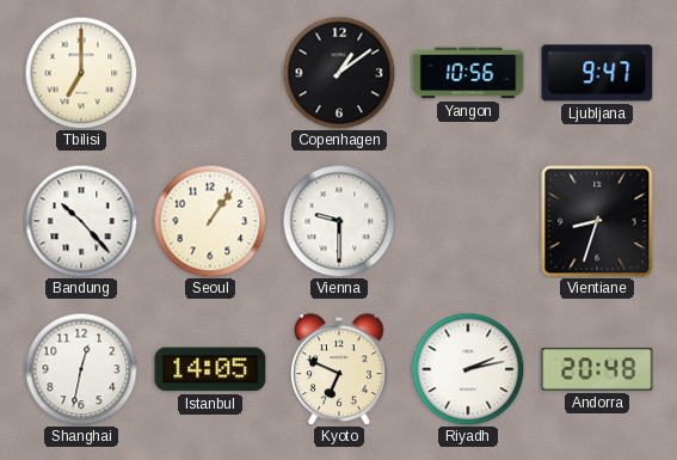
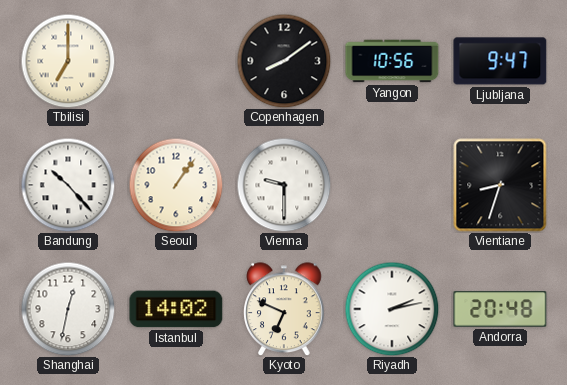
Copenhagen: 1:09 -> 8:09 (284, 61)
Istanbul: 14:05 -> 14:02 (176, 309)
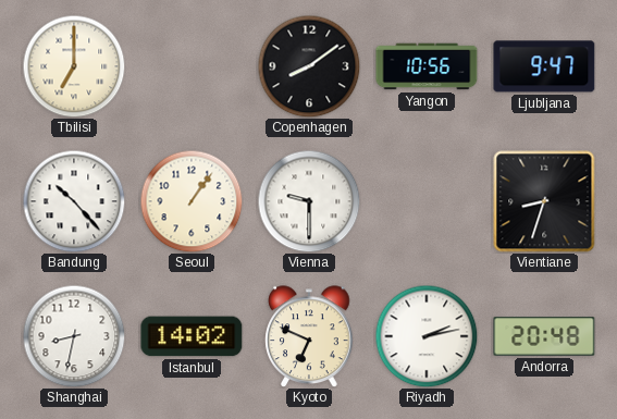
Shanghai: 12:32 -> 8:32 (74, 336)
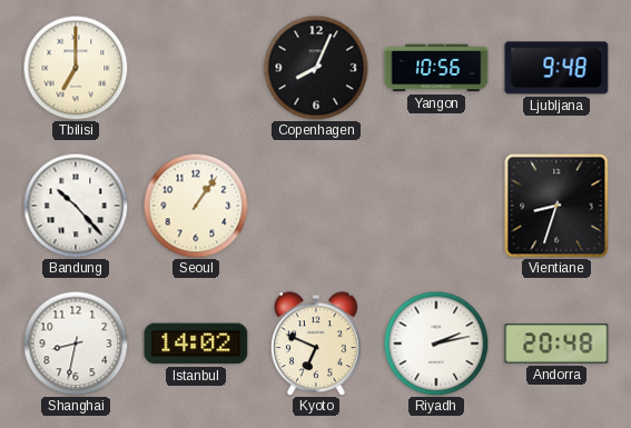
Copenhagen: 8:09 -> 8:04 (316, 68)
Ljubljana: 9:47 -> 9:48 (556, 68)
Vienna: 9:30 -> none (309, 201)
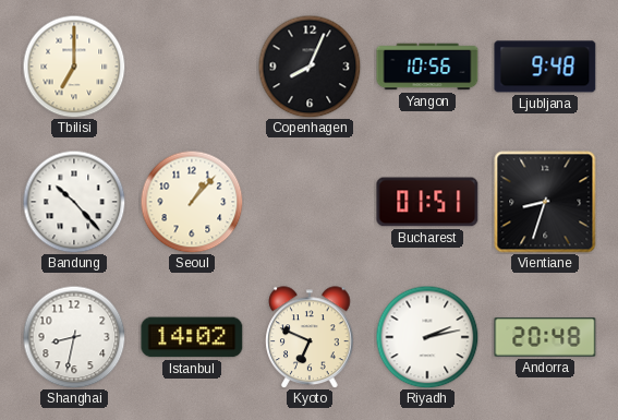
Seoul: 1:06 -> 1:07 (192, 202)
Bucharest: none -> 01:51 (427, 202)
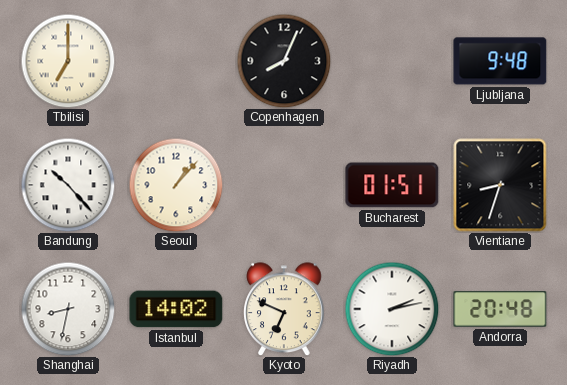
Yangon: 10:56 -> none (427, 67)
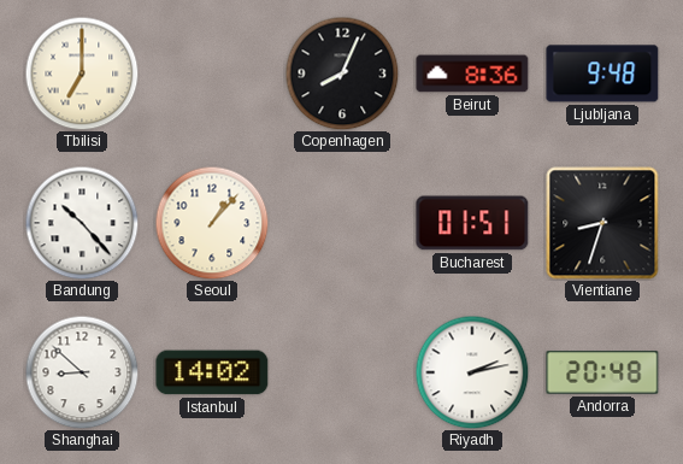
Beirut: none -> 8:36 (472, 74)
Shanghai: 8:32 -> 8:52 (82, 372)
Kyoto: 6:49 -> none (284, 309)
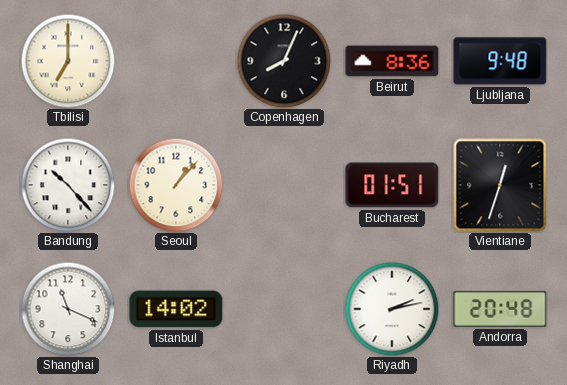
Vientiane: 8:33 -> 12:33 (500, 185)
Shanghai: 8:52 -> 11:19 (68, 309)
